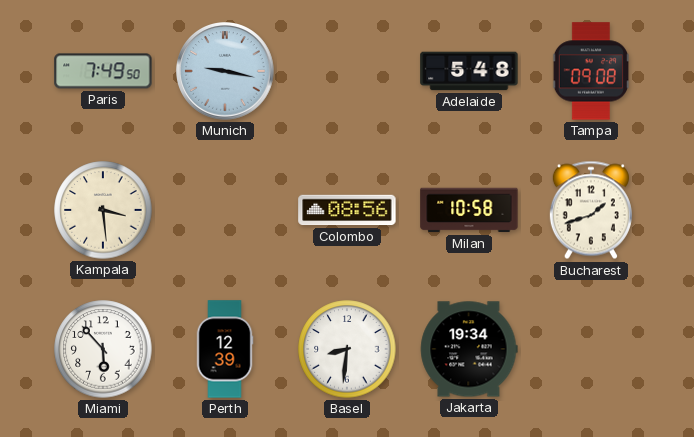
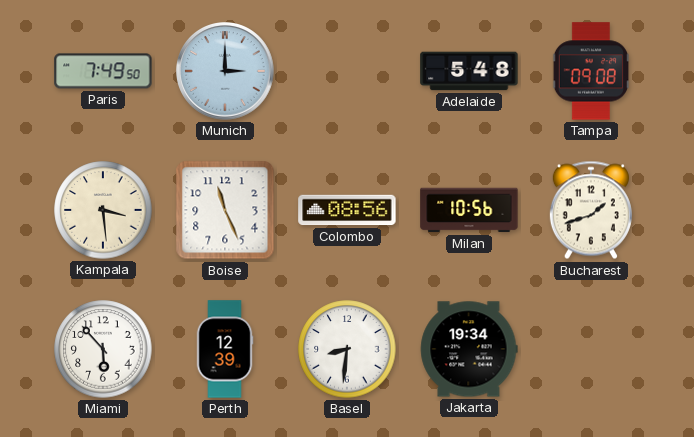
Munich: 9:17 -> 3:00 (225, 71)
Boise: none -> 11:26 (225, 210)
Milan: 10:58 -> 10:56 (469, 210)
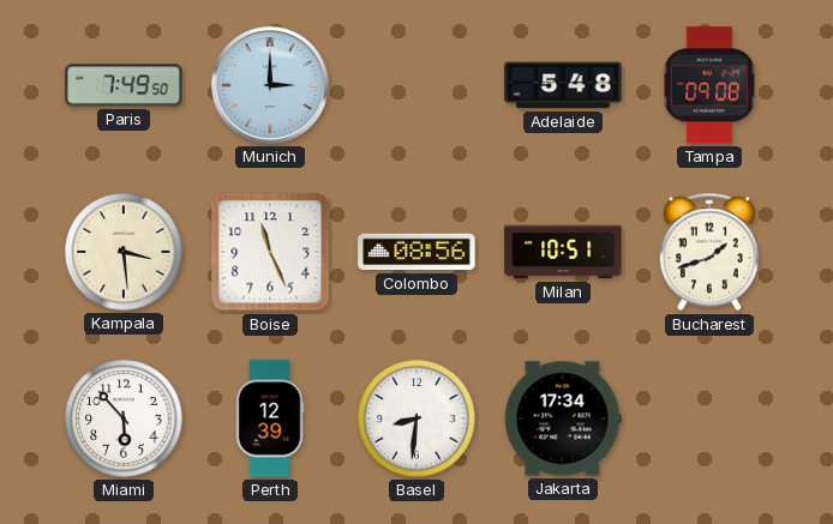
Milan: 10:56 -> 10:51 (563, 252)
Jakarta: 19:34 -> 17:34 (563, 418)
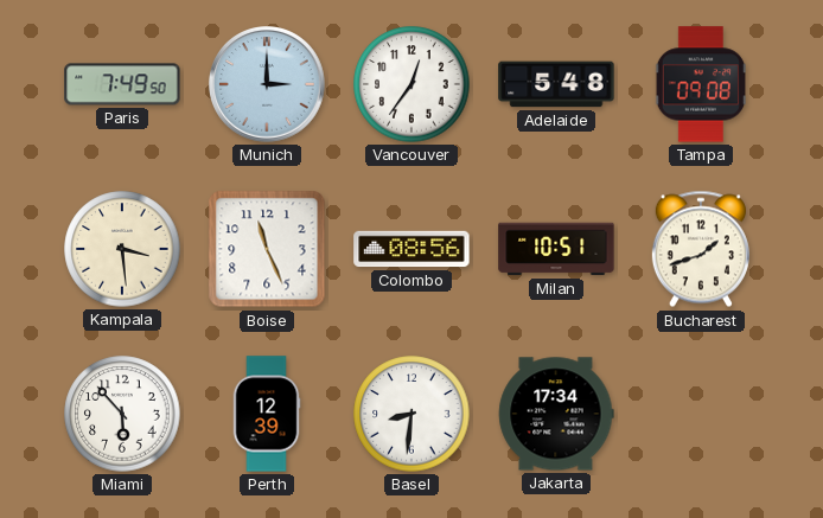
Vancouver: none -> 12:36 (411, 84)
